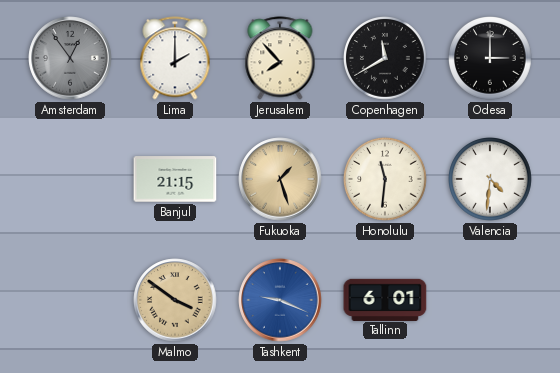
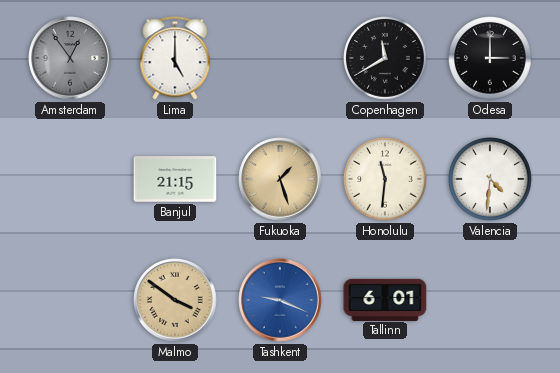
Lima: 2:00 -> 5:00 (175, 58)
Jerusalem: 7:53 -> none (280, 58)
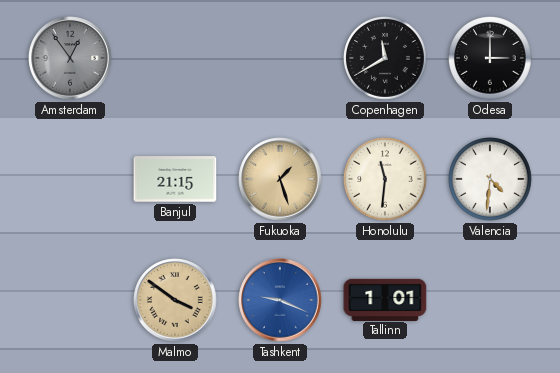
Lima: 5:00 -> none (175, 58)
Tallinn: 6:01 -> 1:01 (385, 299)
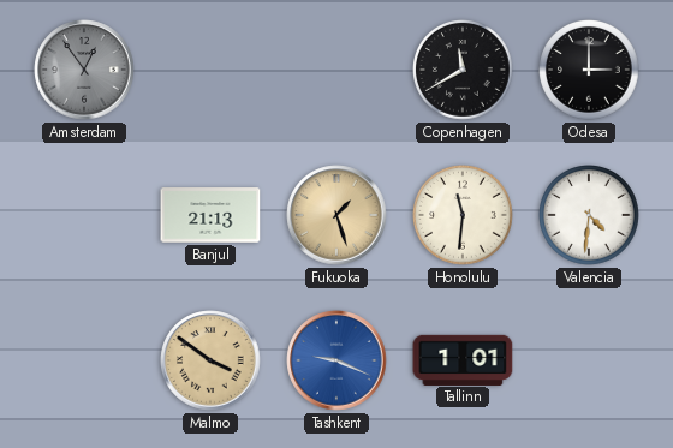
Banjul: 21:15 -> 21:13 (210, 215)
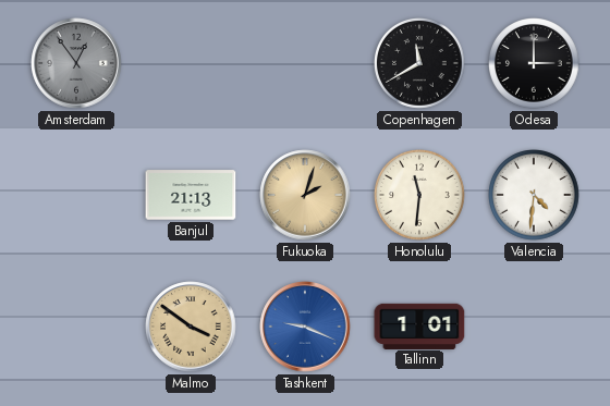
Fukuoka: 1:27 -> 2:03 (305, 195)
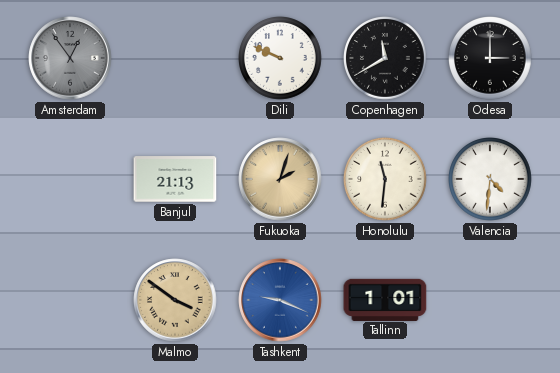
Dili: none -> 9:49 (281, 59)
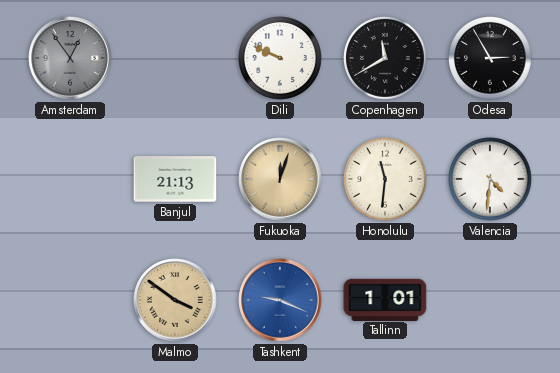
Odesa: 3:00 -> 2:55 (491, 59)
Fukuoka: 2:03 -> 12:03 (280, 179)
